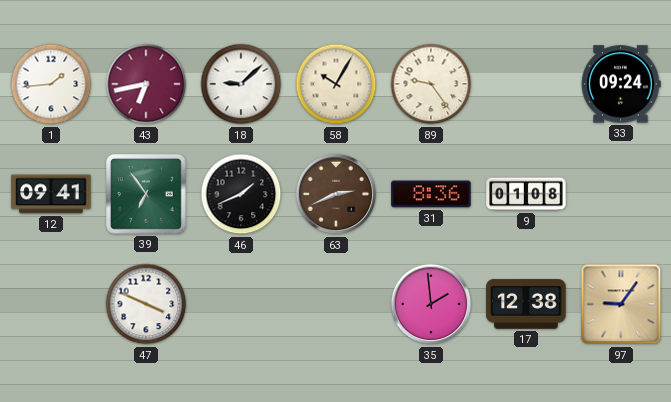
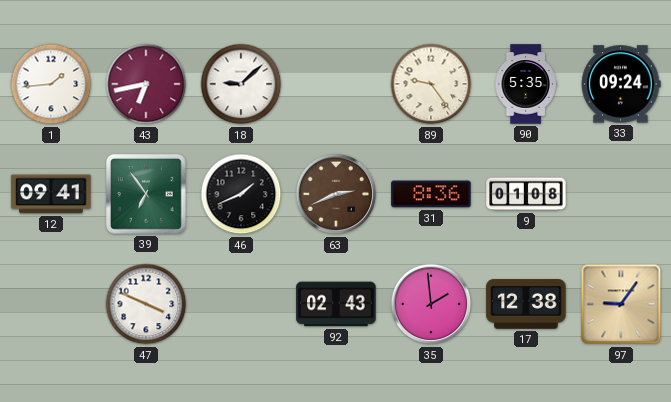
58: 10:05 -> none (336, 84)
90: none -> 5:35 (526, 84)
92: none -> 02:43 (336, 304)
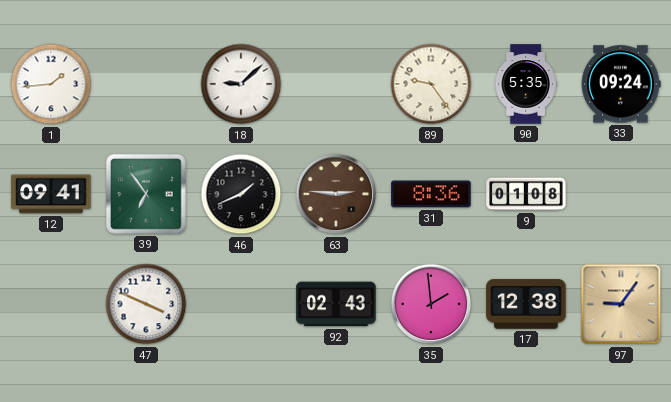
43: 6:43 -> none (146, 84)
63: 2:41 -> 2:46 (336, 194)
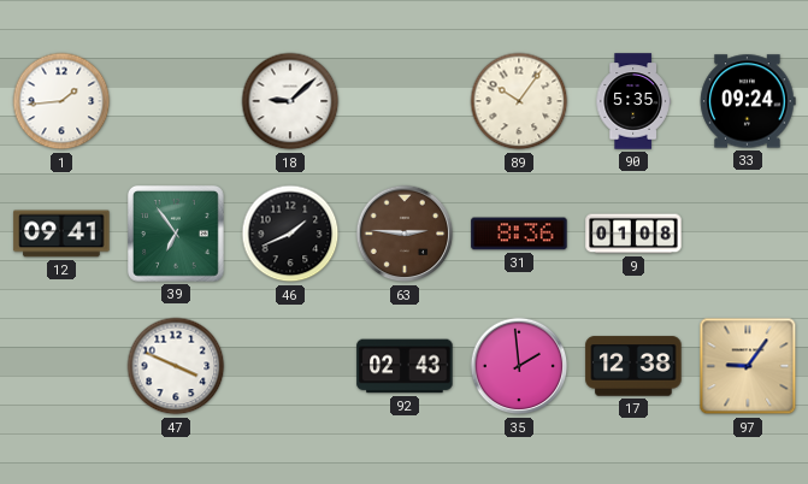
89: 9:24 -> 10:06 (519, 101)
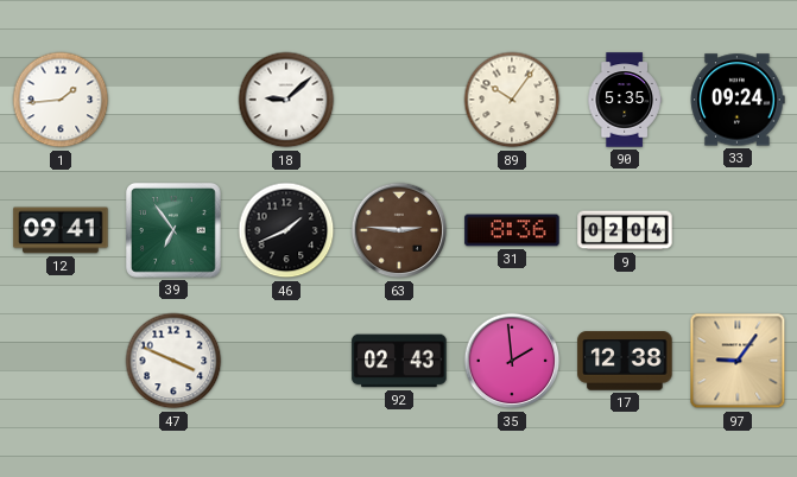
9: 01:08 -> 02:04 (625, 230)
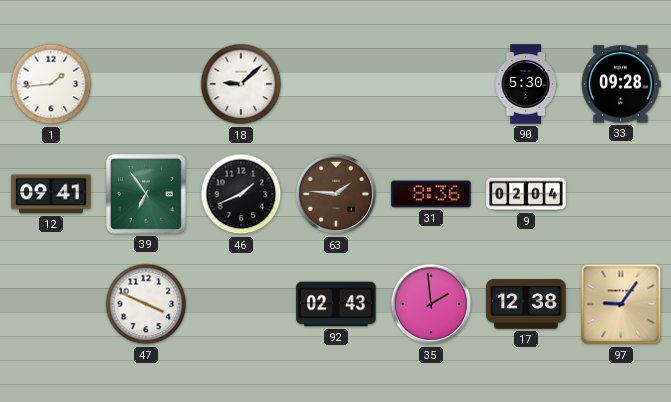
89: 10:06 -> none (512, 100)
90: 5:35 -> 5:30 (526, 84)
33: 09:24 -> 09:28 (621, 84)
63: 2:46 -> 1:46 (336, 194)
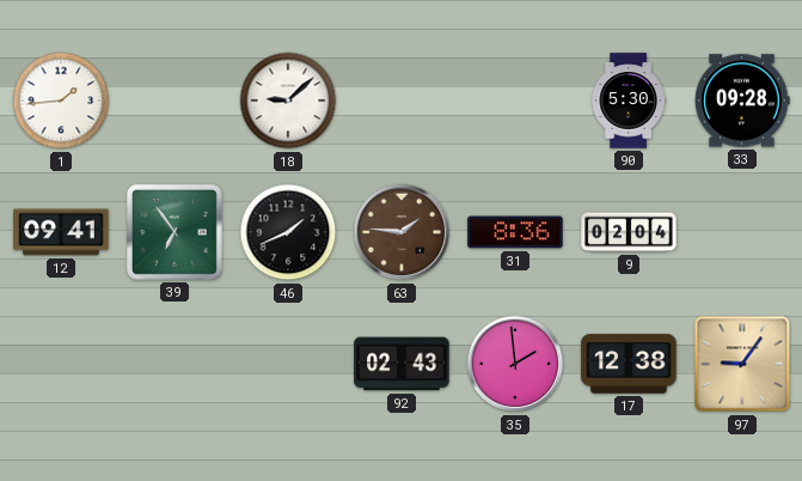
47: 3:49 -> none (146, 304)
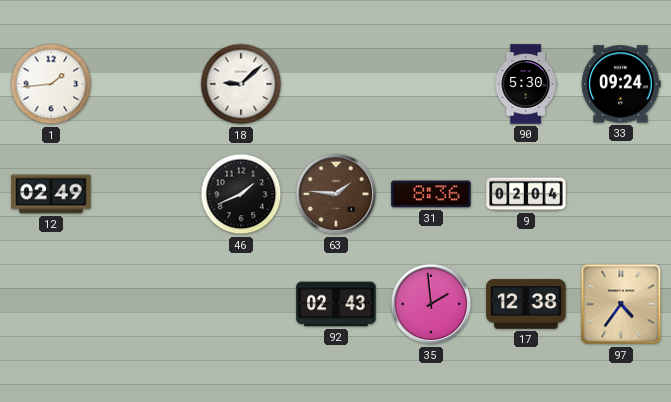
33: 09:28 -> 09:24 (621, 84)
12: 09:41 -> 02:49 (51, 194)
39: 6:54 -> none (175, 232)
97: 9:06 -> 4:36 (621, 304)
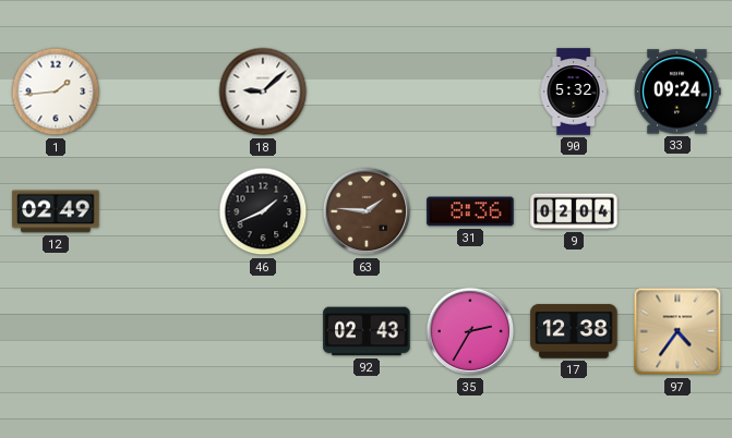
90: 5:30 -> 5:32 (574, 92)
35: 1:59 -> 2:35 (470, 331)
